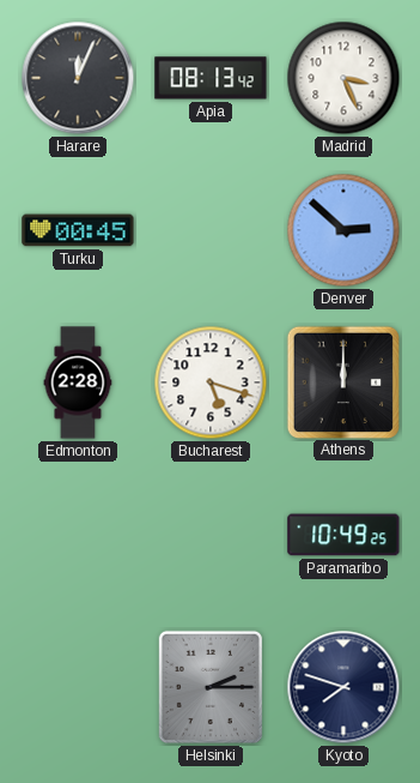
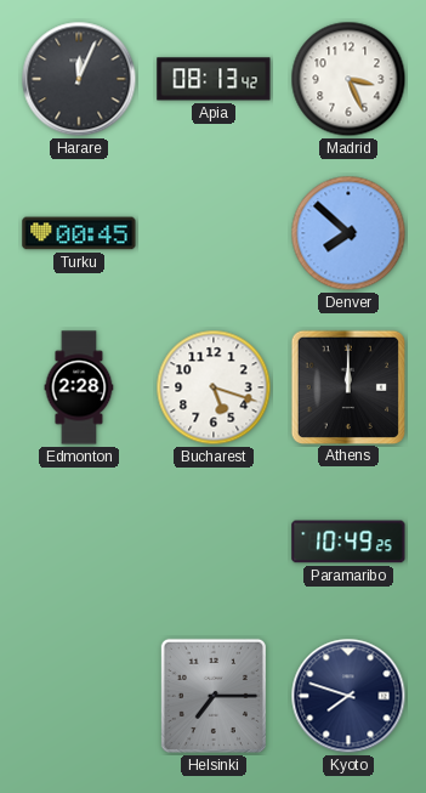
Denver: 2:52 -> 7:52 (348, 233)
Helsinki: 2:15 -> 7:15 (214, 696)
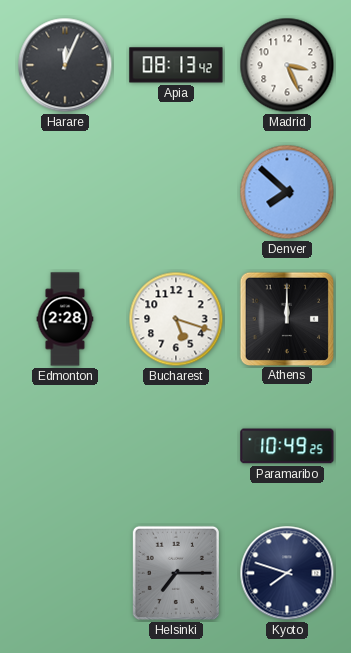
Turku: 00:45 -> none (79, 233)
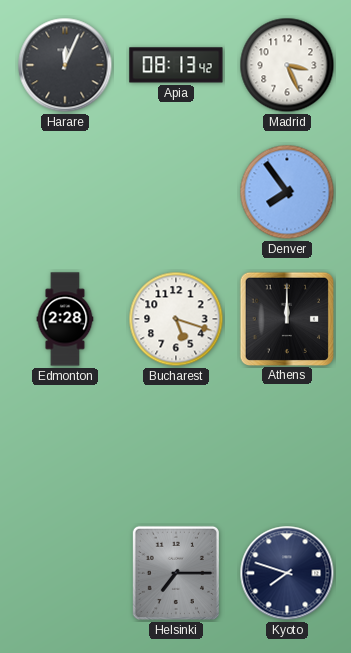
Denver: 7:52 -> 7:54 (287, 192)
Paramaribo: 10:49 -> none (287, 446)
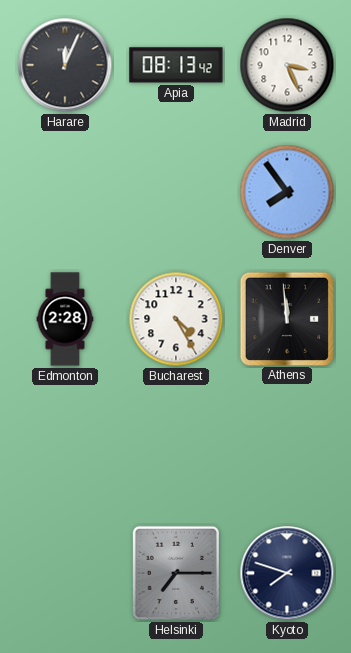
Bucharest: 5:18 -> 4:25 (176, 319)
Athens: 12:00 -> 11:59 (286, 318)
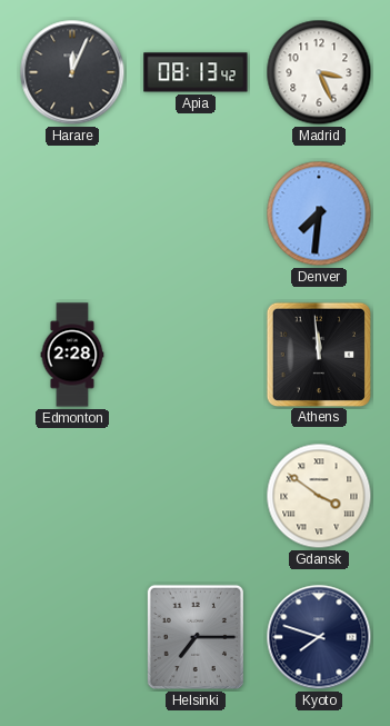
Denver: 7:54 -> 7:31 (319, 213)
Bucharest: 4:25 -> none (176, 319)
Gdansk: none -> 3:51 (319, 496)
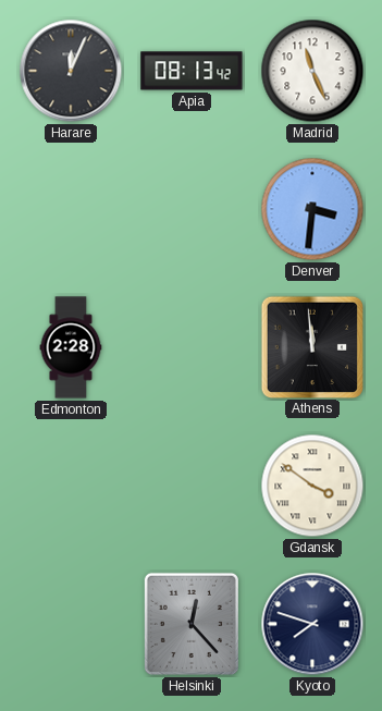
Madrid: 3:26 -> 11:26 (312, 71)
Denver: 7:31 -> 3:31 (312, 209)
Helsinki: 7:15 -> 12:23 (192, 624)
